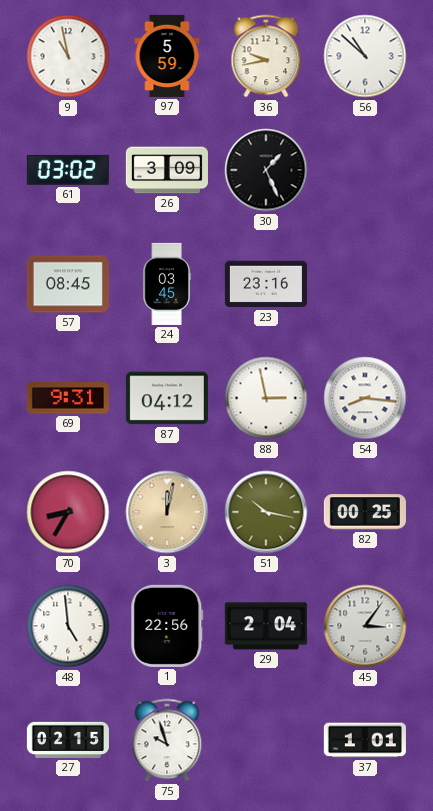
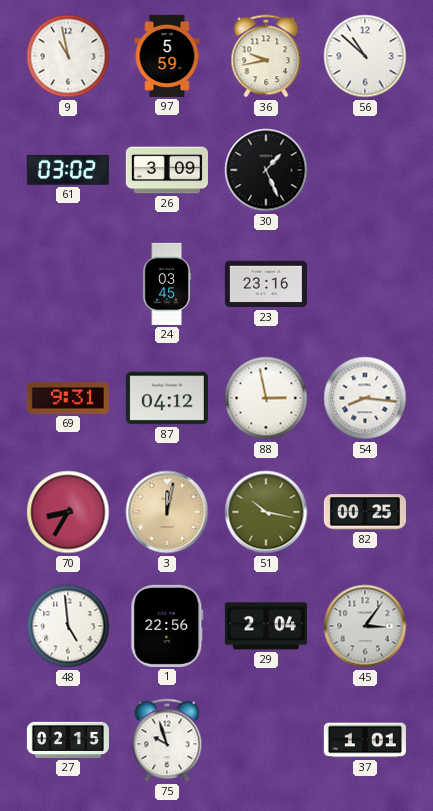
57: 08:45 -> none (68, 284)
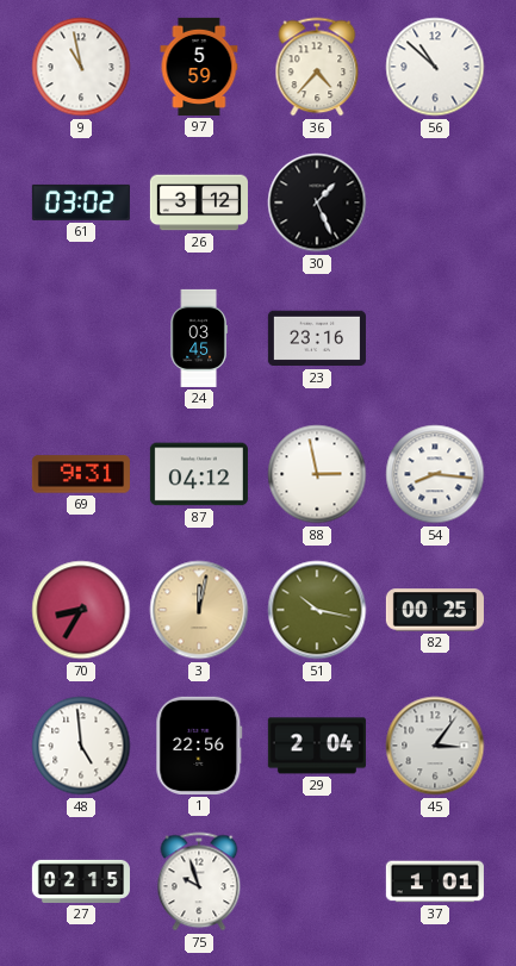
36: 9:43 -> 4:37 (317, 67)
26: 3:09 -> 3:12 (199, 202)
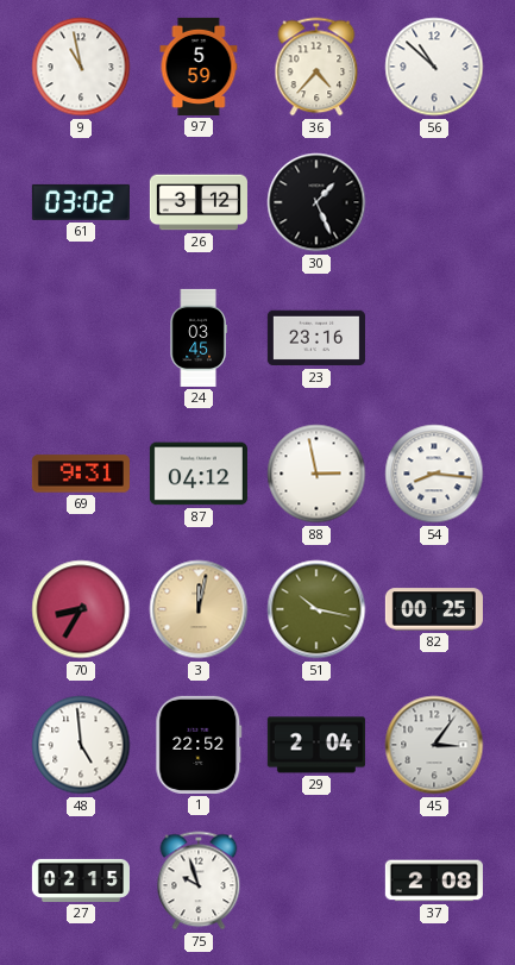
1: 22:56 -> 22:52 (199, 745)
37: 1:01 -> 2:08 (434, 881)
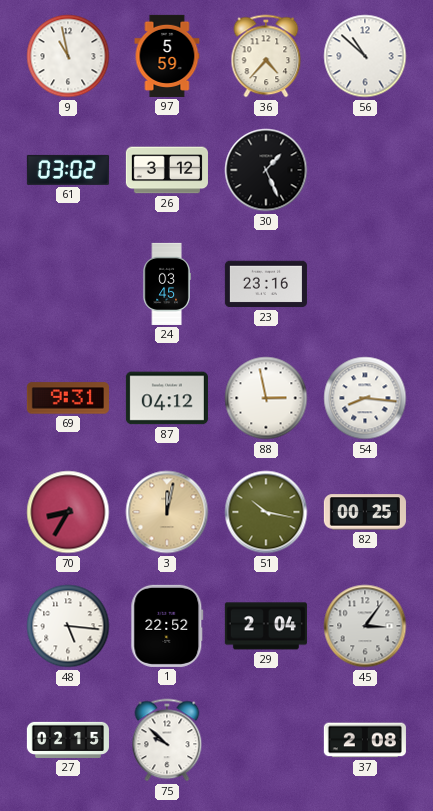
48: 4:59 -> 5:16 (68, 626)
75: 9:57 -> 9:52 (167, 740)
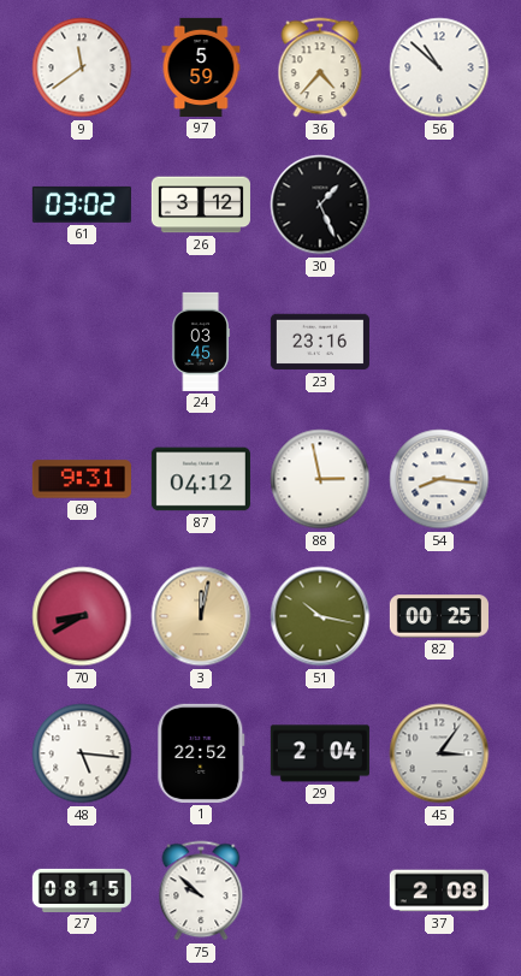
9: 10:58 -> 11:39 (82, 67)
70: 8:35 -> 8:40 (82, 616)
27: 02:15 -> 08:15 (82, 891)
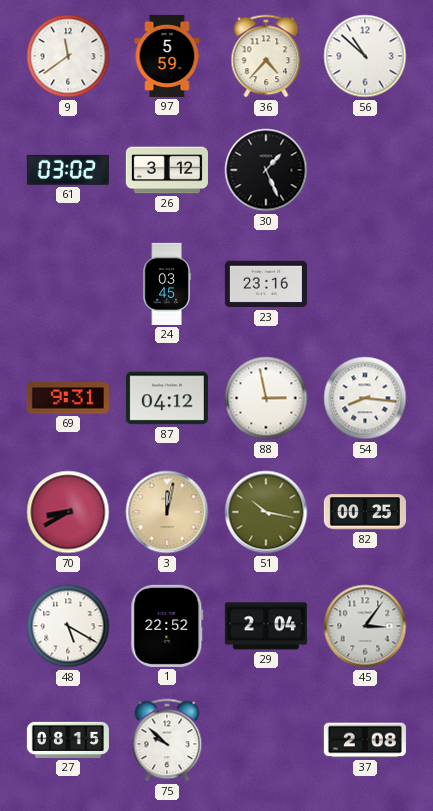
48: 5:16 -> 5:20 (68, 626)
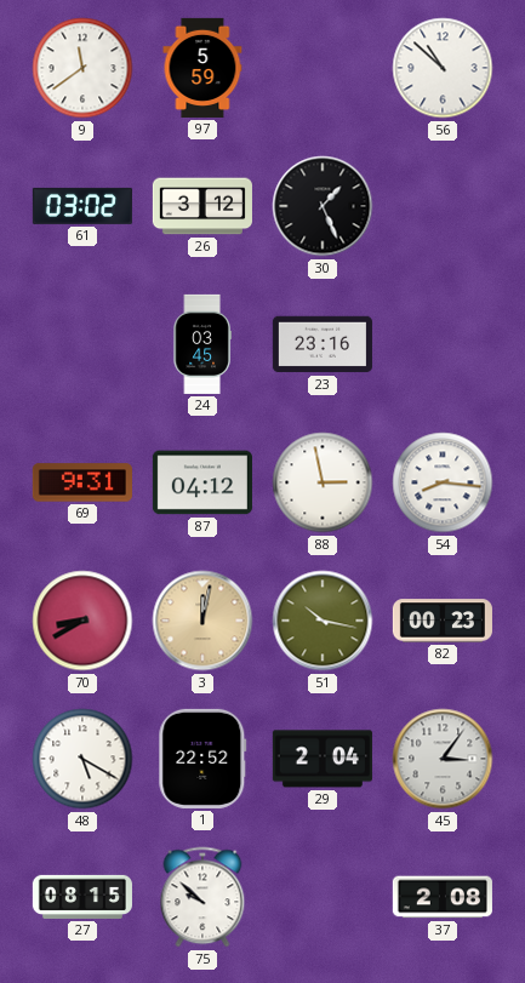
36: 4:37 -> none (266, 56)
82: 00:25 -> 00:23 (443, 621)
